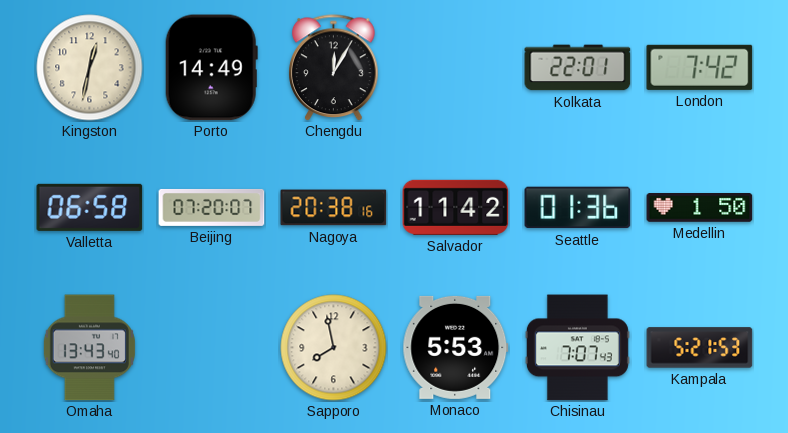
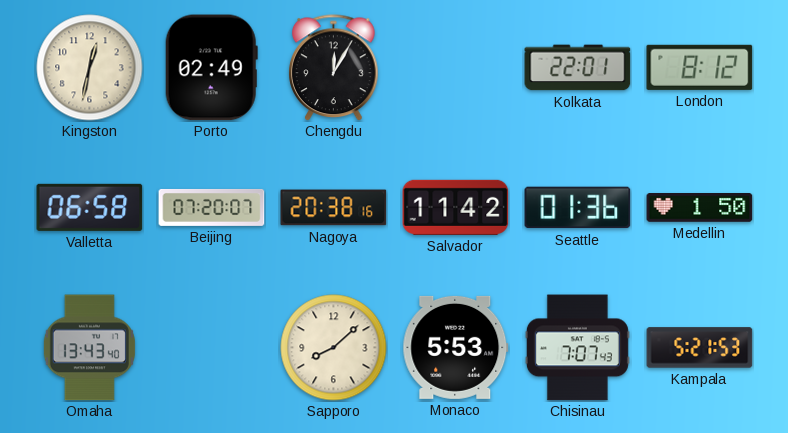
Porto: 14:49 -> 02:49 (211, 68)
London: 7:42 -> 8:12 (700, 67)
Sapporo: 7:58 -> 8:08 (334, 348)
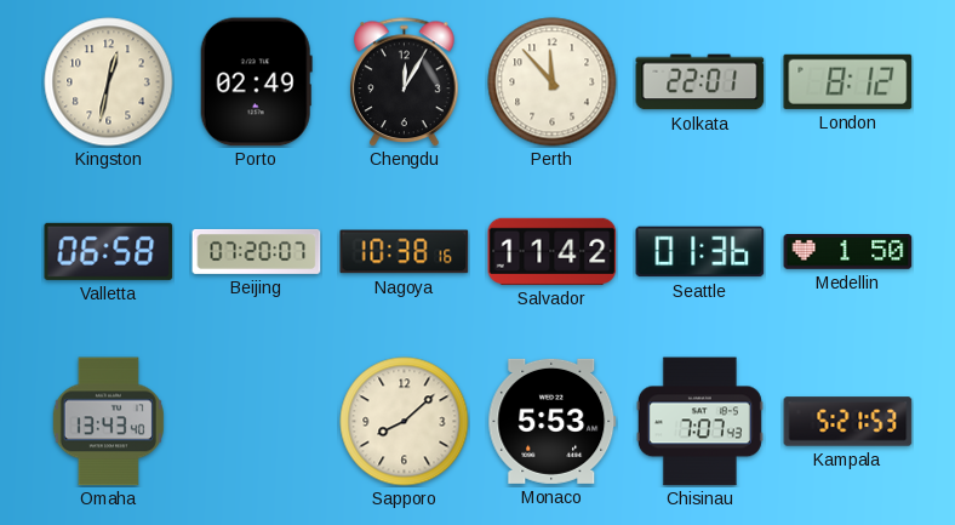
Perth: none -> 11:53 (553, 82)
Nagoya: 20:38 -> 10:38 (405, 252)
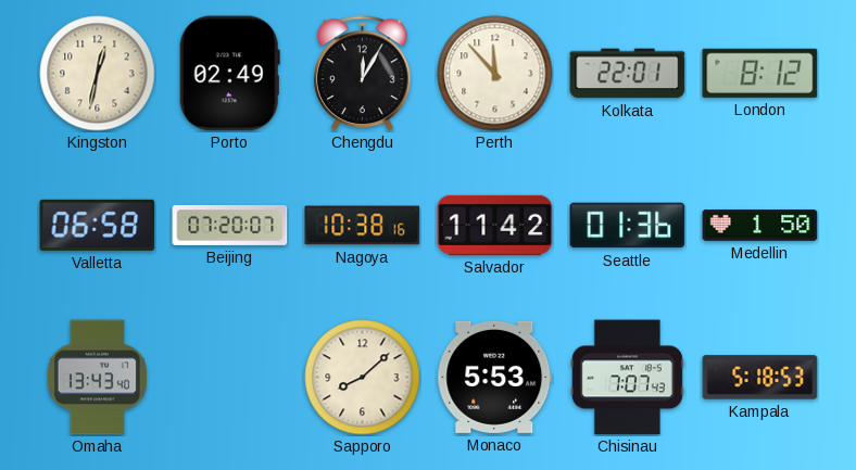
Kampala: 5:21 -> 5:18 (760, 378)
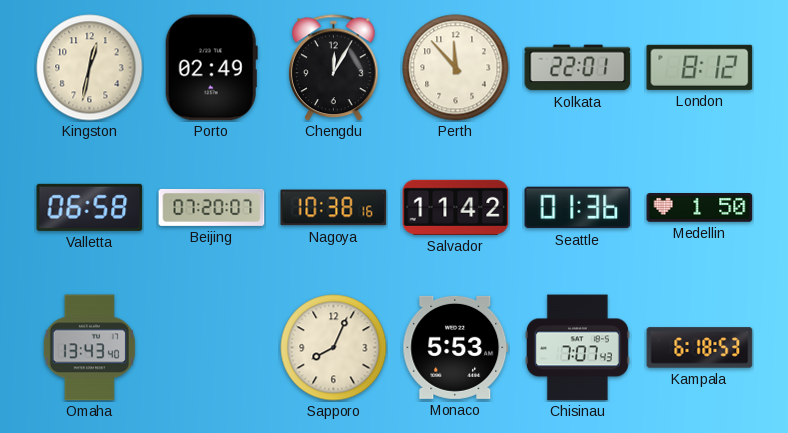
Sapporo: 8:08 -> 8:04 (334, 348)
Kampala: 5:18 -> 6:18 (700, 348)
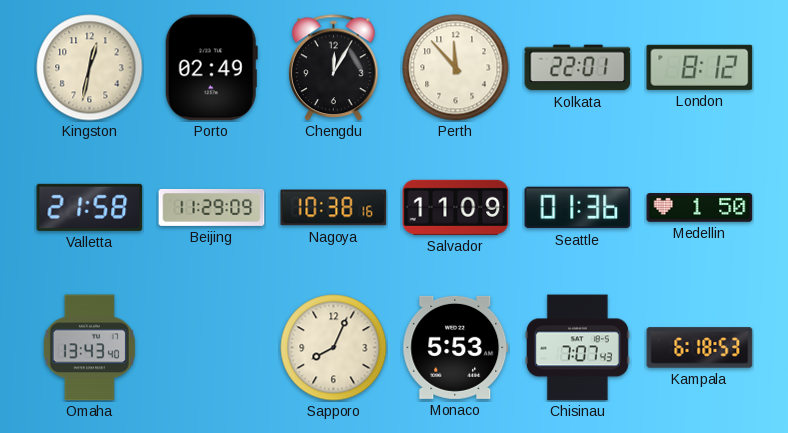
Valletta: 06:58 -> 21:58 (90, 207)
Beijing: 07:20 -> 11:29 (212, 207)
Salvador: 11:42 -> 11:09 (456, 207)
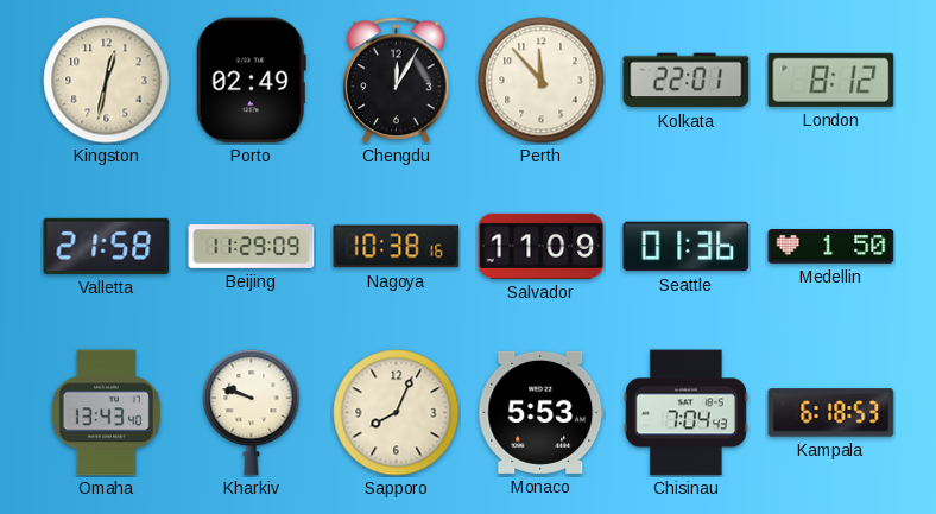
Kharkiv: none -> 9:48 (252, 413)
Chisinau: 7:07 -> 7:04 (685, 413)
